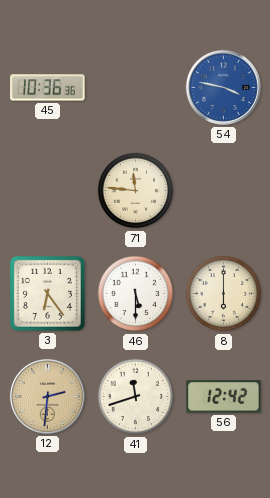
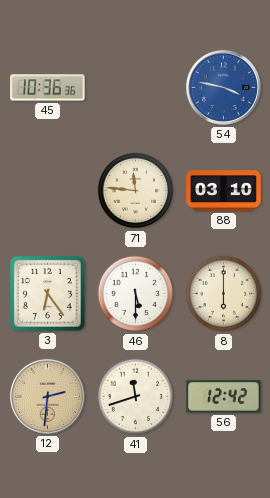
88: none -> 03:10 (224, 191)
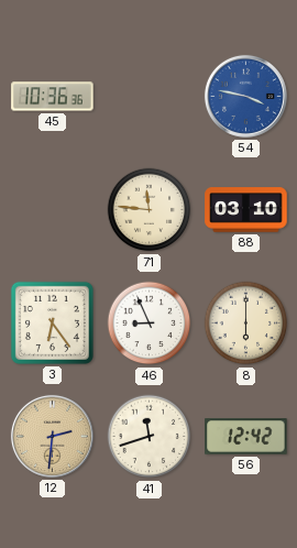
46: 5:30 -> 8:56 (150, 324)
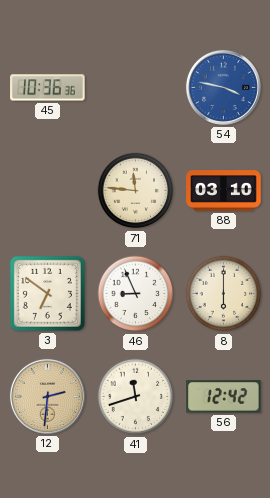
3: 6:24 -> 6:51 (47, 293)
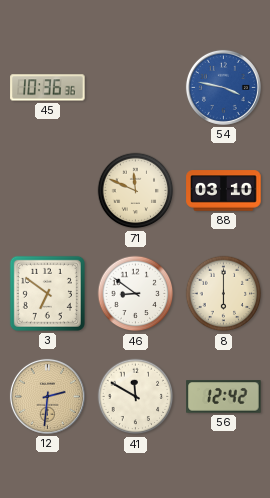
71: 11:46 -> 11:49 (136, 191)
46: 8:56 -> 8:51 (136, 294)
41: 11:42 -> 11:50 (136, 397)
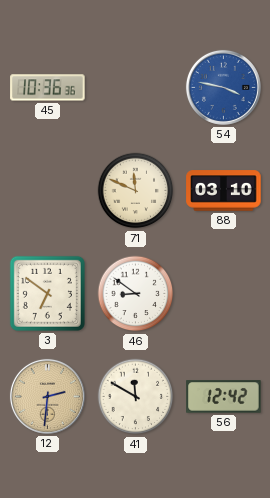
8: 6:00 -> none (224, 294)
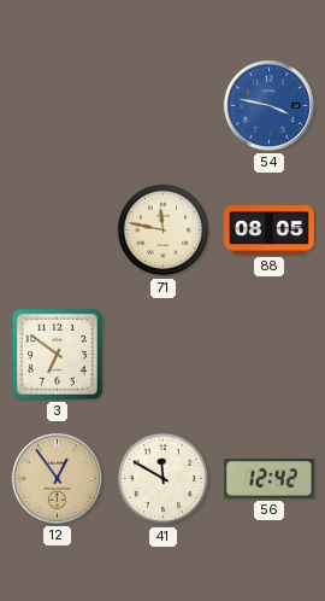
45: 10:36 -> none (48, 88)
71: 11:49 -> 11:47 (164, 231)
88: 03:10 -> 08:05 (270, 231)
46: 8:51 -> none (136, 294)
12: 2:31 -> 12:54 (57, 478)
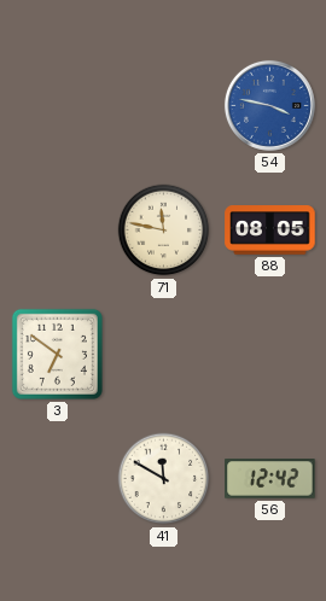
12: 12:54 -> none (57, 478)
